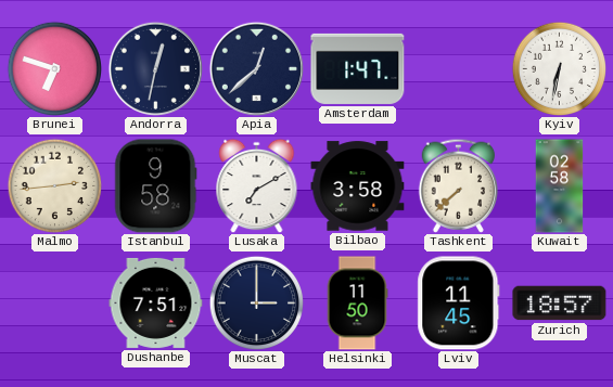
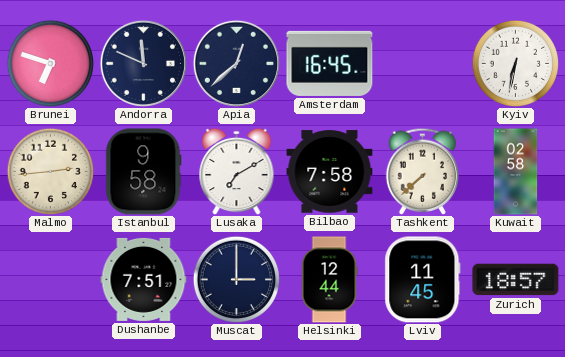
Andorra: 12:32 -> 11:49 (143, 63)
Amsterdam: 1:47 -> 16:45 (330, 63)
Bilbao: 3:58 -> 7:58 (330, 172)
Helsinki: 11:50 -> 12:44 (329, 280)
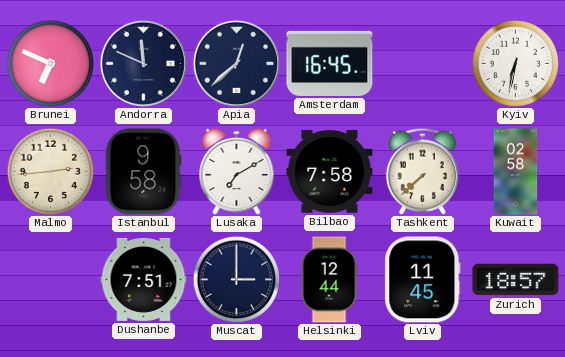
Brunei: 6:48 -> 6:49 (50, 63)
